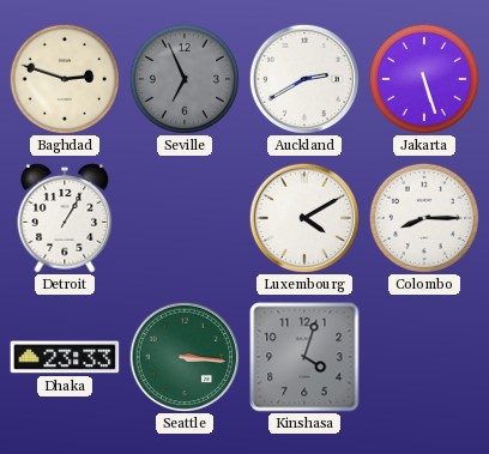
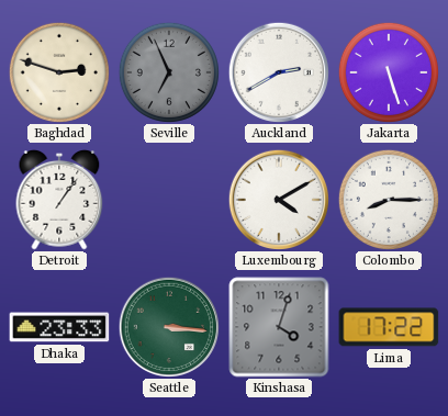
Detroit: 1:05 -> 1:06 (59, 200)
Lima: none -> 17:22 (389, 327)
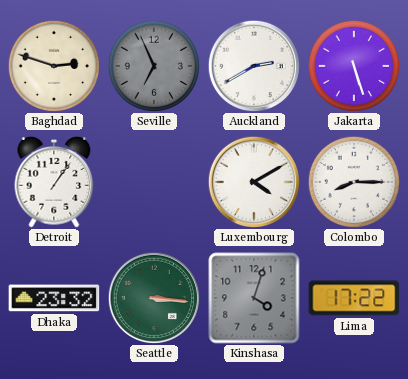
Dhaka: 23:33 -> 23:32 (54, 298)
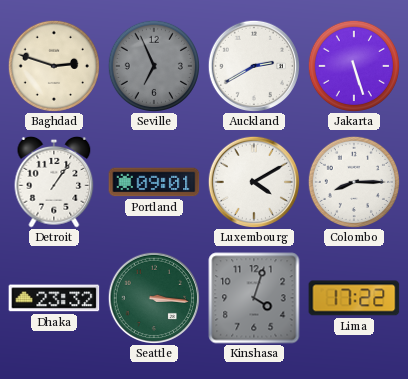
Portland: none -> 09:01 (154, 182)
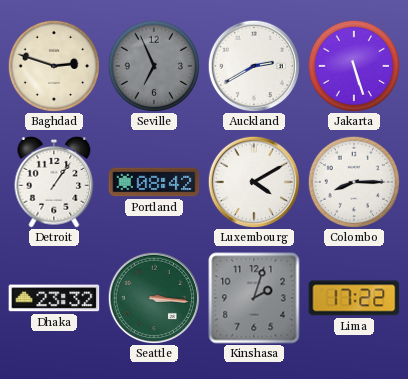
Portland: 09:01 -> 08:42 (154, 182)
Kinshasa: 4:03 -> 2:03 (254, 298)
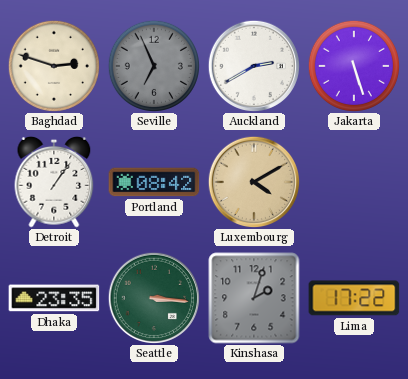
Luxembourg dial: white -> champagne (253, 181)
Colombo: 8:15 -> none (354, 182)
Dhaka: 23:32 -> 23:35 (54, 298)
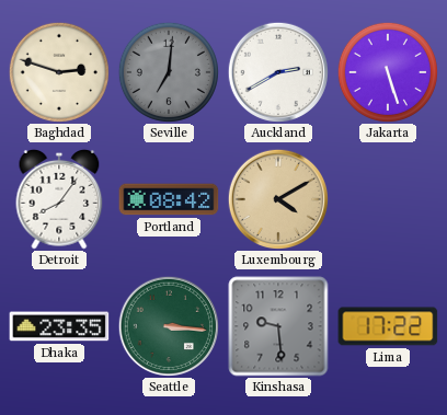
Seville: 6:56 -> 7:01 (169, 72)
Detroit: 1:06 -> 8:06 (59, 199)
Kinshasa: 2:03 -> 9:29 (278, 326)
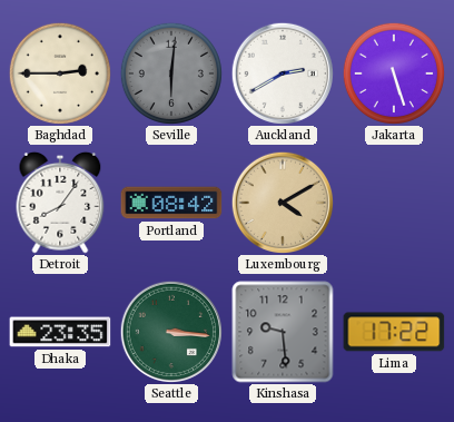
Baghdad: 2:48 -> 2:45 (60, 73)
Seville: 7:01 -> 6:01 (171, 73)
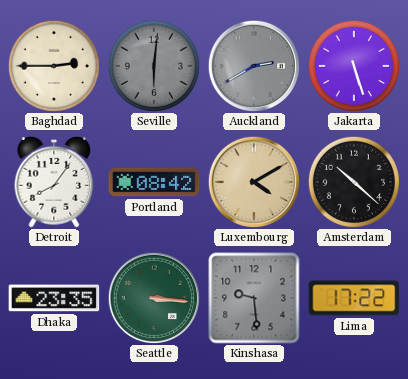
Auckland dial: white -> grey (253, 65)
Amsterdam: none -> 10:22 (354, 182)
